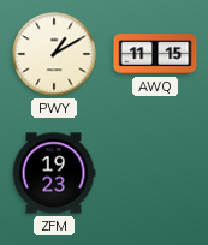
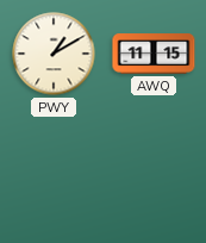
ZFM: 19:23 -> none (54, 173)
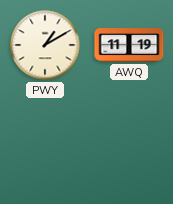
AWQ: 11:15 -> 11:19 (129, 45)
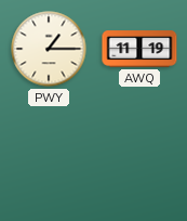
PWY: 1:10 -> 1:15 (49, 49)
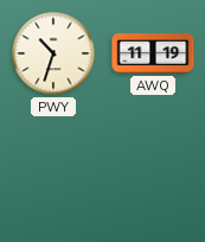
PWY: 1:15 -> 10:33 (53, 53)
